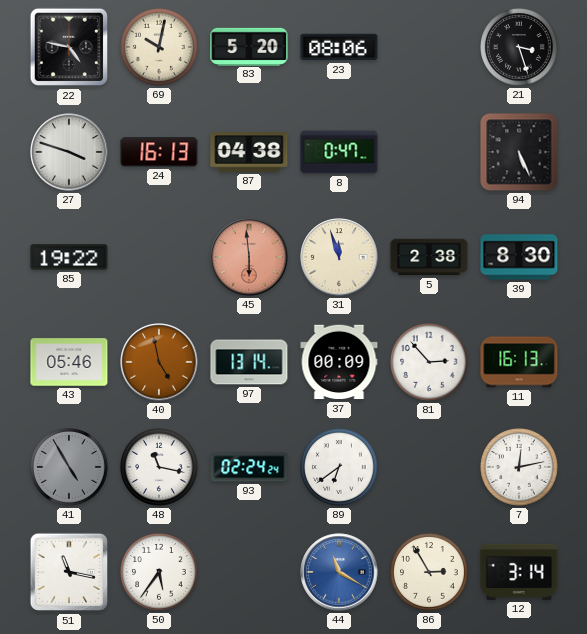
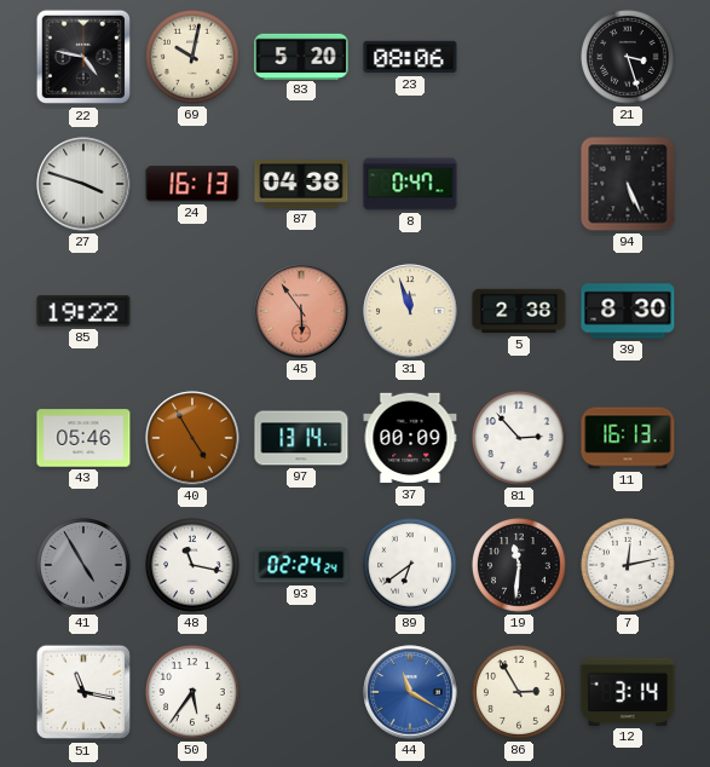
45: 5:59 -> 5:54 (301, 311)
40: 4:58 -> 4:55 (192, 438)
19: none -> 11:31 (520, 566)
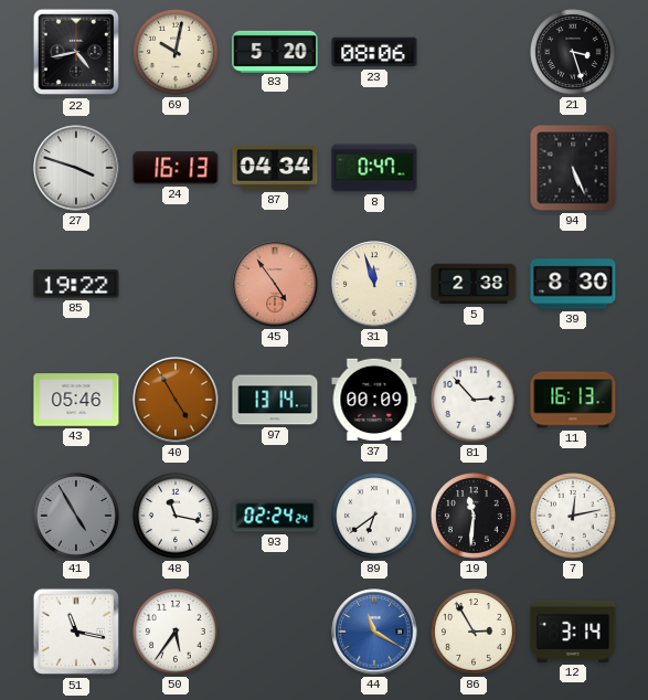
22: 4:47 -> 4:43 (76, 52)
87: 04:38 -> 04:34 (275, 169)
45: 5:54 -> 4:54 (275, 284)
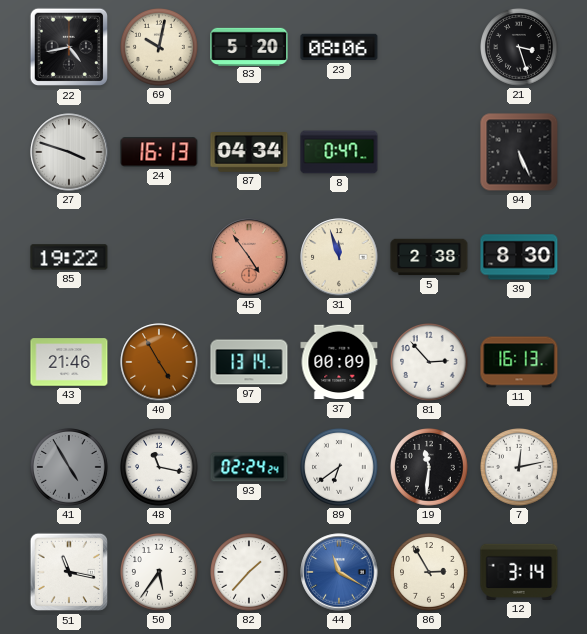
43: 05:46 -> 21:46 (69, 362)
82: none -> 1:37 (250, 573)
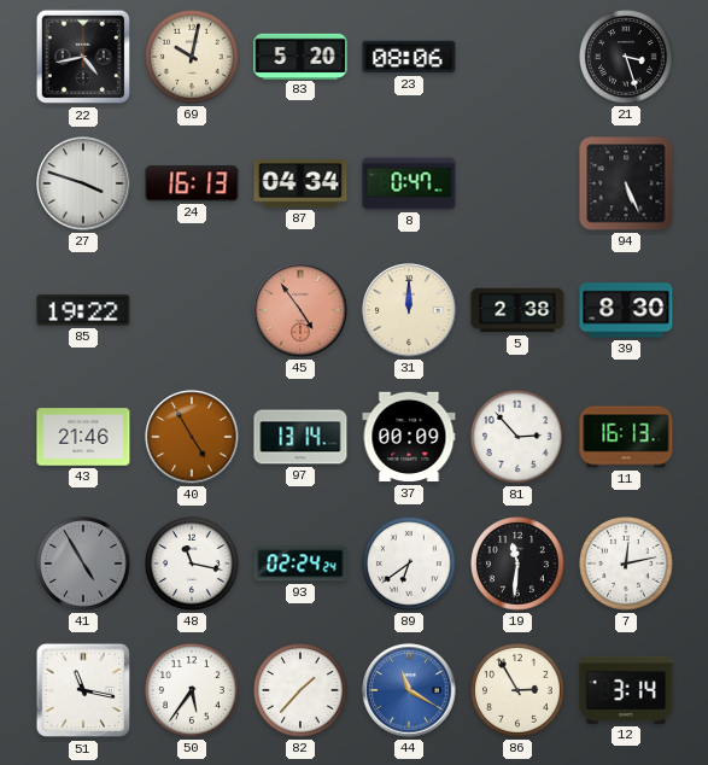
31: 11:57 -> 12:00 (409, 310)
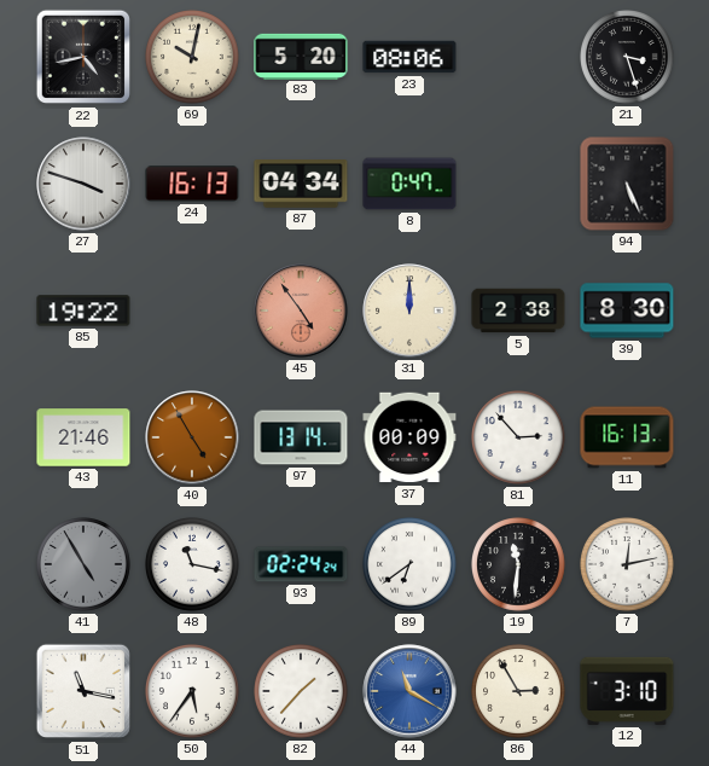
12: 3:14 -> 3:10 (627, 691)
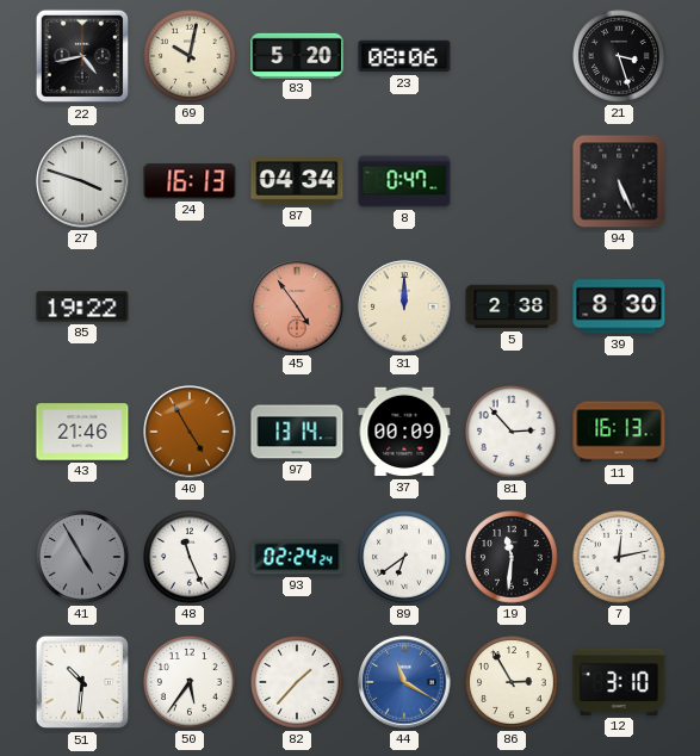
48: 11:17 -> 11:26 (191, 558)
51: 11:17 -> 10:31 (82, 682)
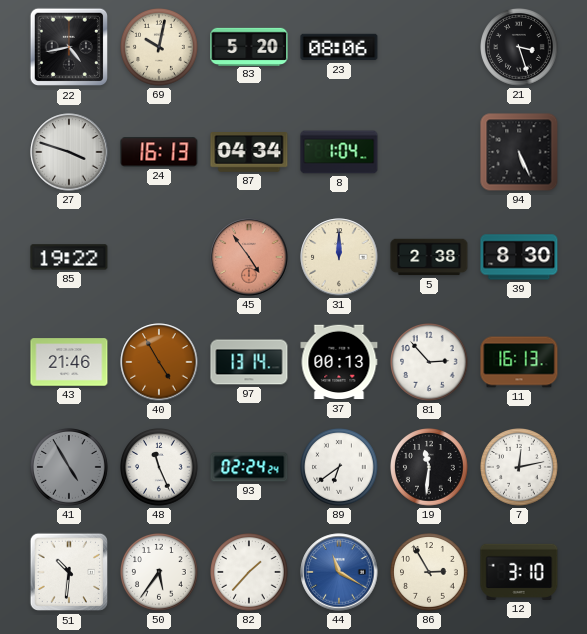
8: 0:47 -> 1:04 (339, 152)
37: 00:09 -> 00:13 (339, 362)
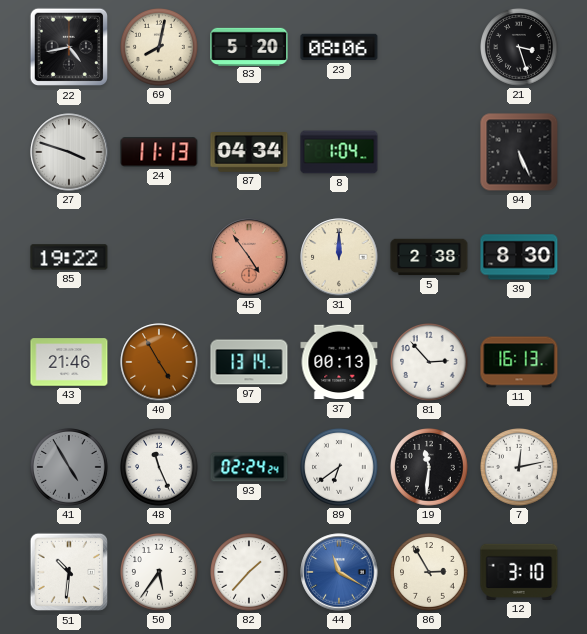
69: 10:02 -> 8:02 (160, 48)
24: 16:13 -> 11:13 (159, 152)
